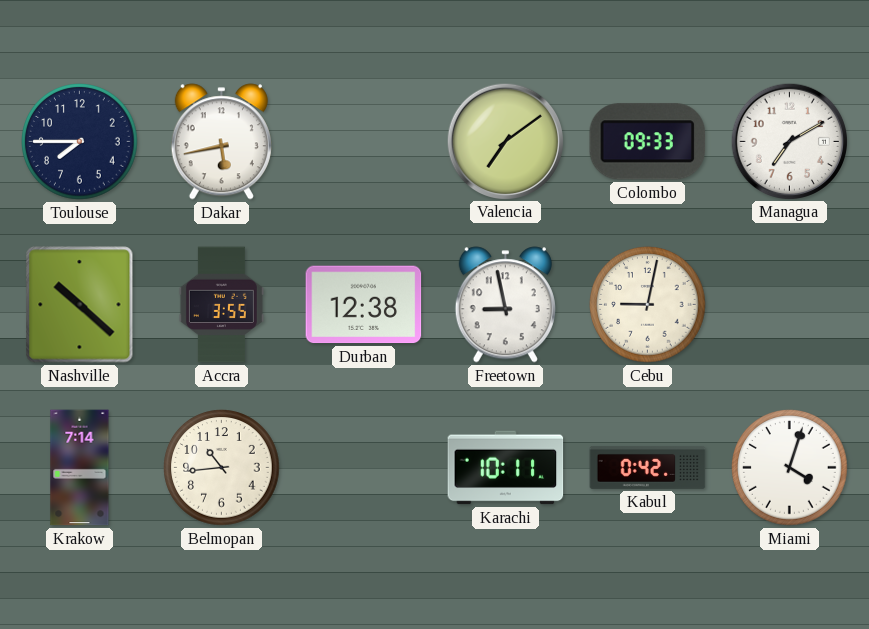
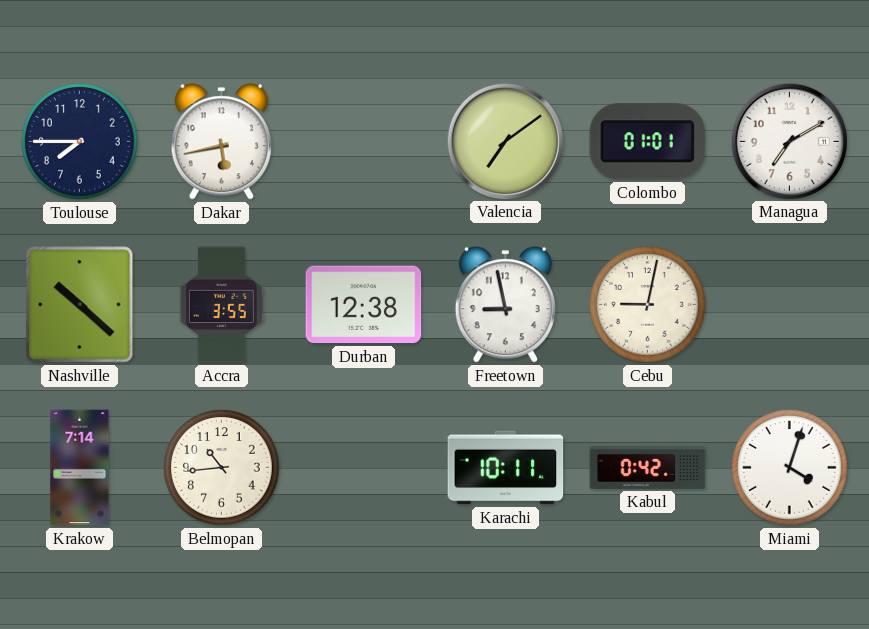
Colombo: 09:33 -> 01:01 (648, 142)
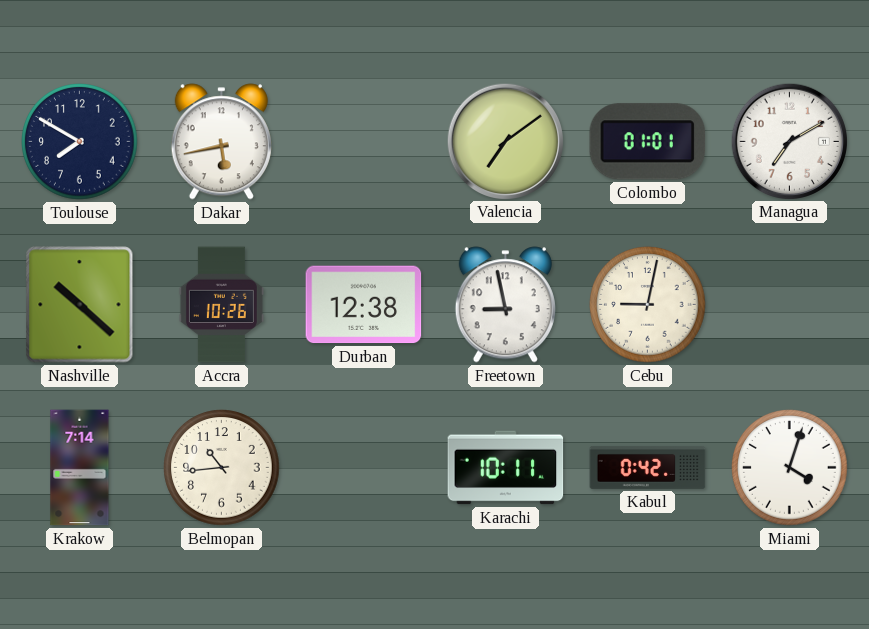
Toulouse: 7:45 -> 7:50 (80, 142)
Accra: 3:55 -> 10:26 (221, 305)
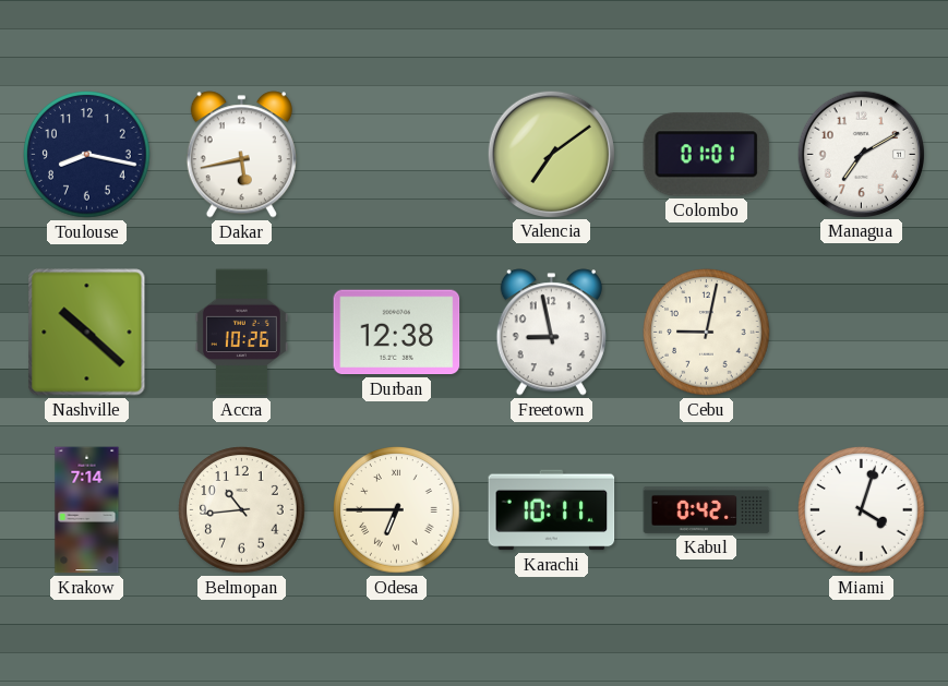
Toulouse: 7:50 -> 8:17 (87, 155)
Odesa: none -> 6:45 (397, 510)
